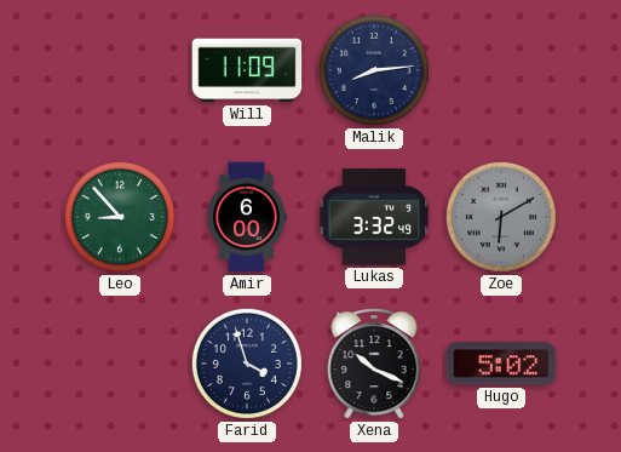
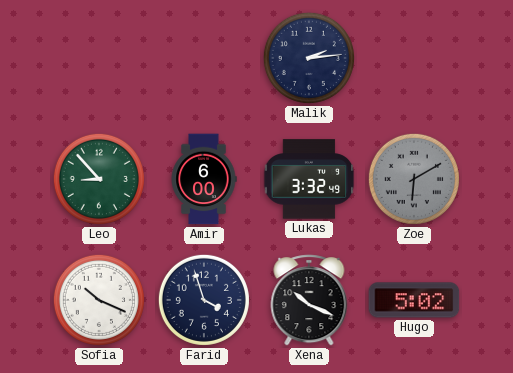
Will: 11:09 -> none (247, 70)
Malik: 8:14 -> 2:14 (309, 58)
Sofia: none -> 10:19 (99, 300)
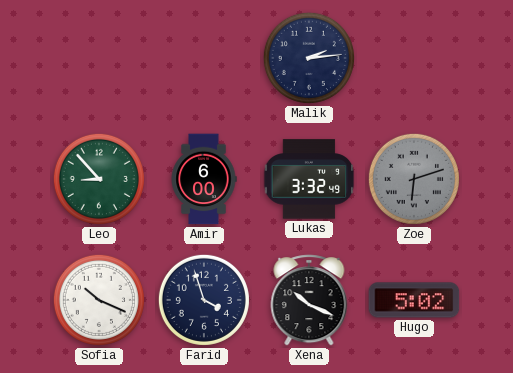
Zoe: 6:10 -> 6:12 (414, 179)
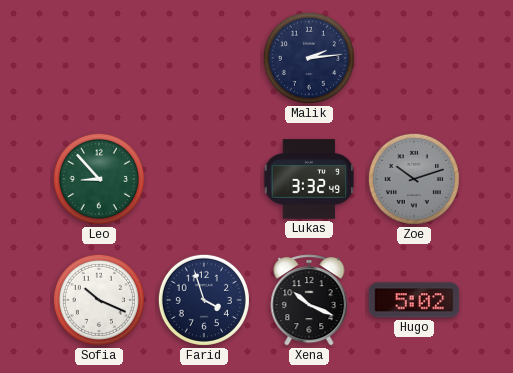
Amir: 6:00 -> none (204, 179)
Zoe: 6:12 -> 10:12 (414, 179)
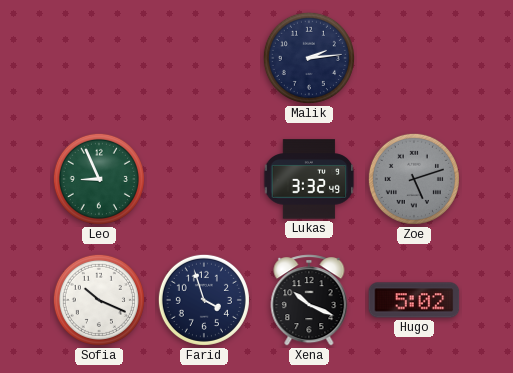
Leo: 8:53 -> 8:56 (99, 179)
Zoe: 10:12 -> 5:12 (414, 179)
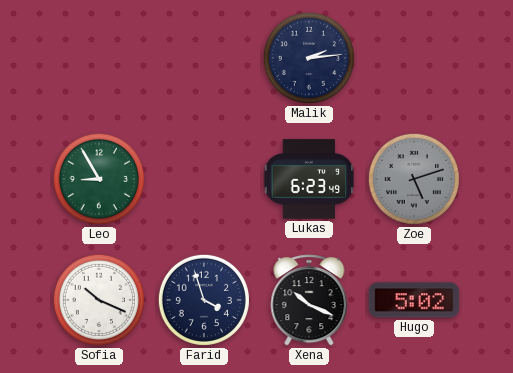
Leo: 8:56 -> 8:55 (99, 179)
Lukas: 3:32 -> 6:23 (309, 179)
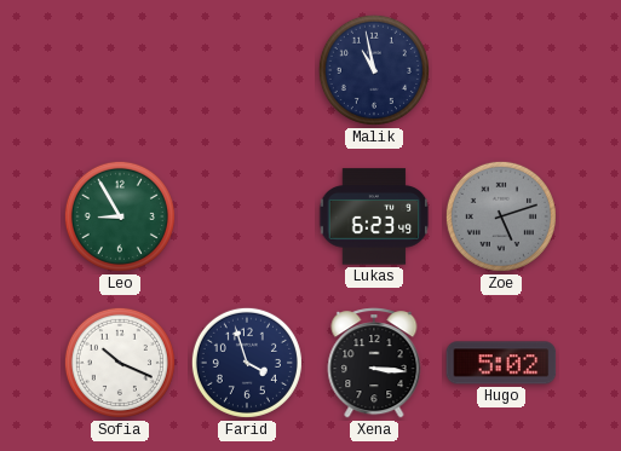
Malik: 2:14 -> 10:58 (374, 70)
Xena: 10:19 -> 3:16 (374, 363)
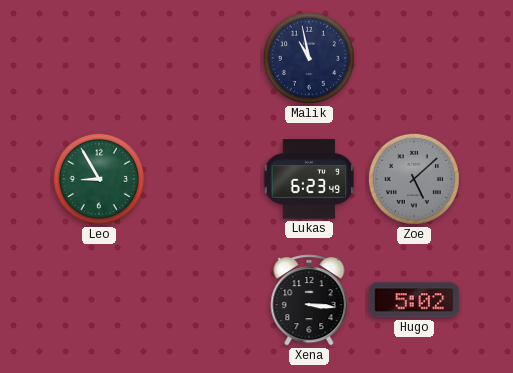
Zoe: 5:12 -> 5:08 (414, 179)
Sofia: 10:19 -> none (120, 363)
Farid: 3:57 -> none (247, 363)
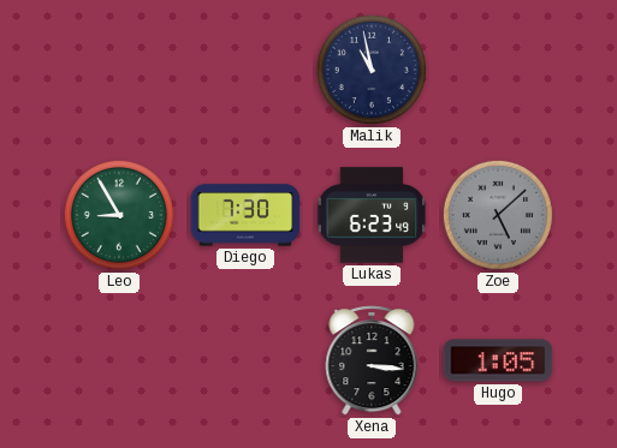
Diego: none -> 7:30 (245, 215)
Hugo: 5:02 -> 1:05 (498, 360)
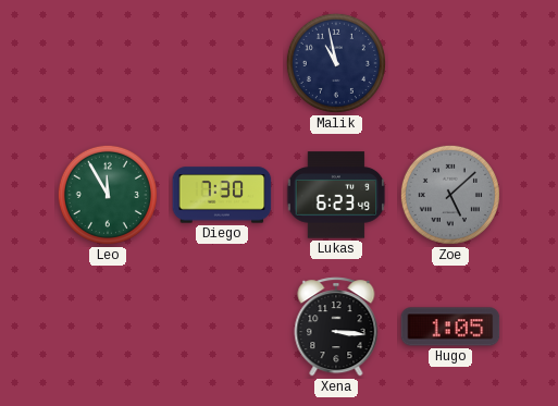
Leo: 8:55 -> 11:55 (108, 195)
